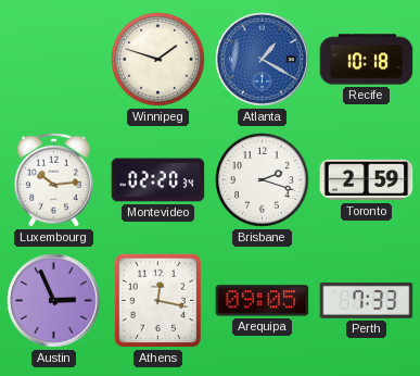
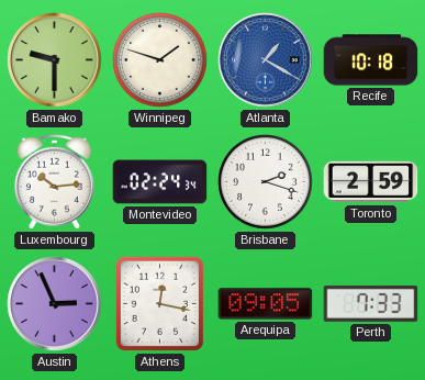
Bamako: none -> 9:30 (55, 60)
Montevideo: 02:20 -> 02:24 (160, 182)
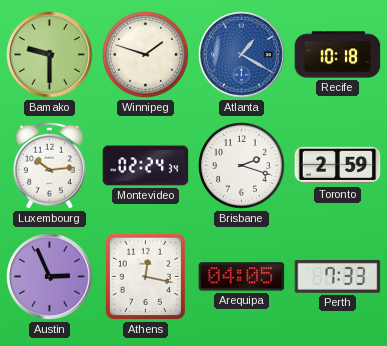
Arequipa: 09:05 -> 04:05 (242, 277)
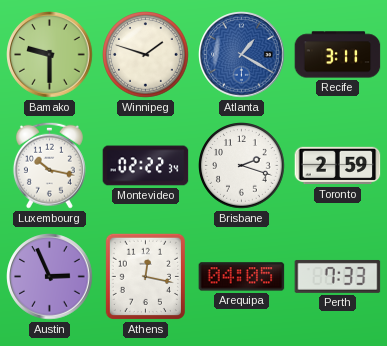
Recife: 10:18 -> 3:11 (338, 55)
Luxembourg: 10:14 -> 10:17 (49, 165)
Montevideo: 02:24 -> 02:22 (146, 166)
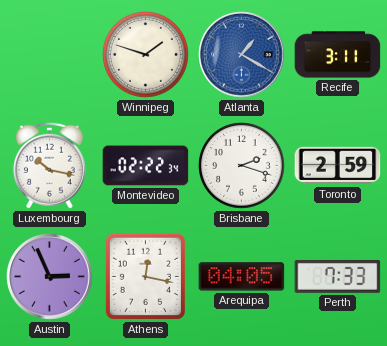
Bamako: 9:30 -> none (50, 55)
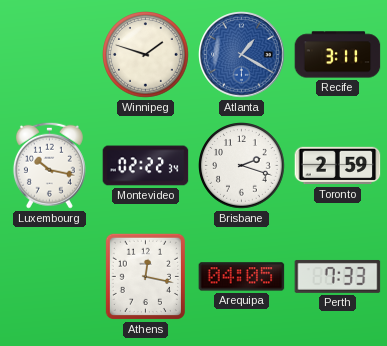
Austin: 2:56 -> none (50, 277)
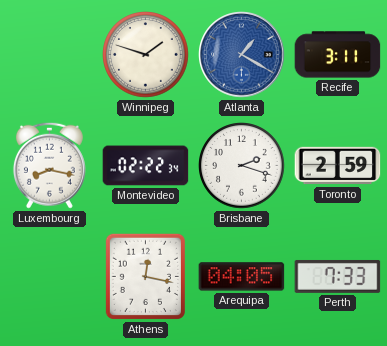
Luxembourg: 10:17 -> 8:17 (49, 165)
